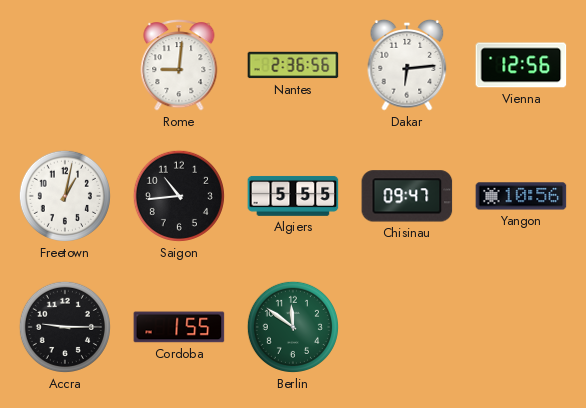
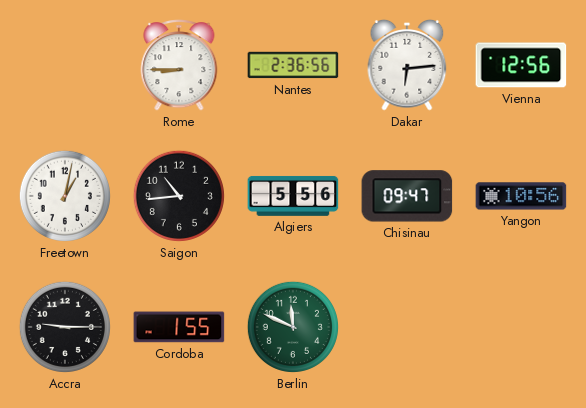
Rome: 9:01 -> 8:45 (179, 65)
Algiers: 5:55 -> 5:56 (293, 196)
Berlin: 11:51 -> 11:49 (293, 327)
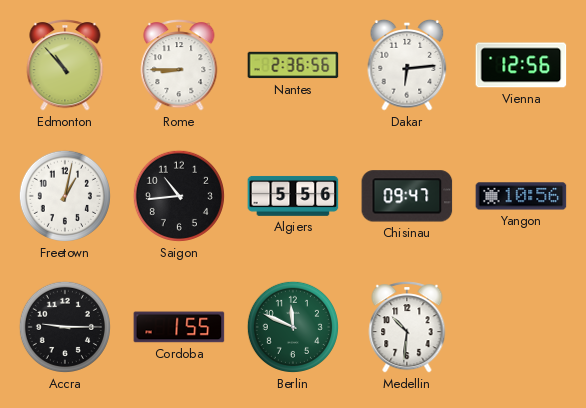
Edmonton: none -> 10:53 (65, 65)
Medellin: none -> 10:31 (407, 327)
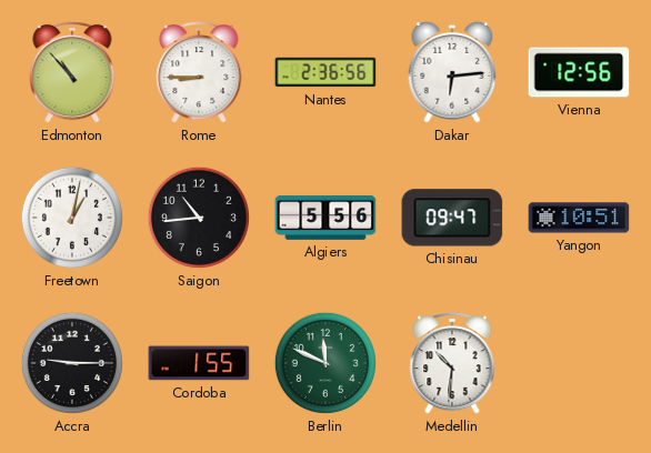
Yangon: 10:56 -> 10:51 (579, 218)
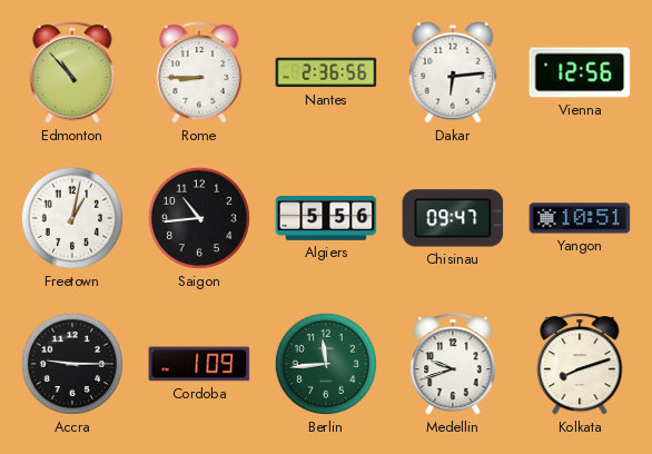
Cordoba: 1:55 -> 1:09 (199, 364)
Berlin: 11:49 -> 11:44 (326, 364)
Medellin: 10:31 -> 9:42 (453, 364)
Kolkata: none -> 8:12 (580, 364)
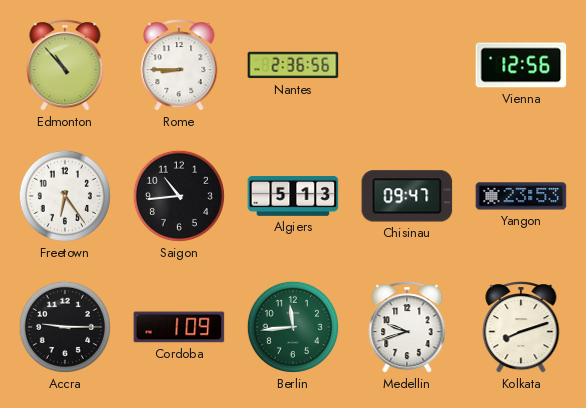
Dakar: 6:14 -> none (453, 72)
Freetown: 1:02 -> 6:24 (65, 196)
Algiers: 5:56 -> 5:13 (293, 196)
Yangon: 10:51 -> 23:53 (521, 196)
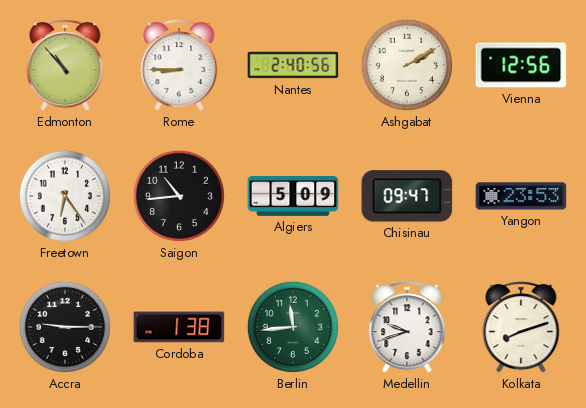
Nantes: 2:36 -> 2:40 (293, 65)
Ashgabat: none -> 2:10 (407, 65)
Algiers: 5:13 -> 5:09 (293, 196)
Cordoba: 1:09 -> 1:38 (179, 327)
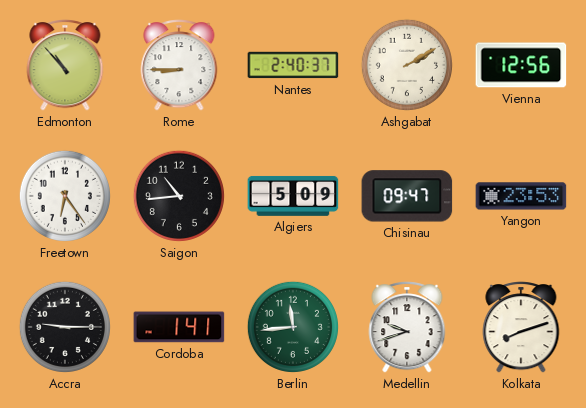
Nantes: 2:40:56 -> 2:40:37 (293, 65)
Cordoba: 1:38 -> 1:41 (179, 327)
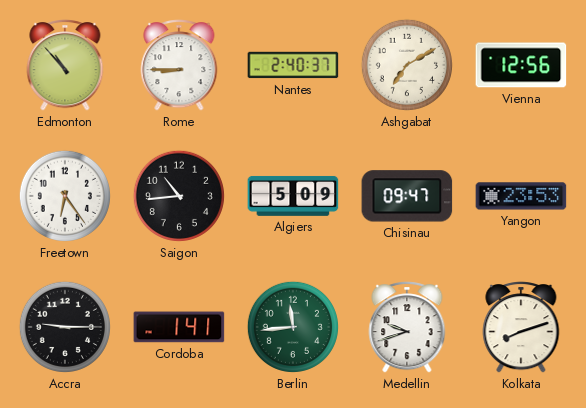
Ashgabat: 2:10 -> 7:10 (407, 65)
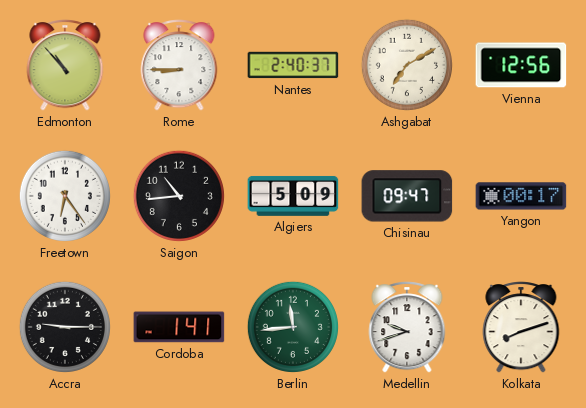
Yangon: 23:53 -> 00:17 (521, 196)
